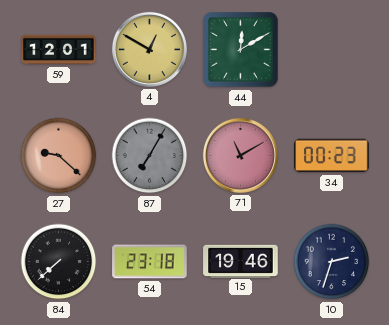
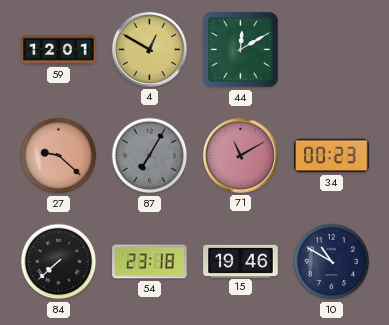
10: 2:33 -> 10:50 (332, 262)
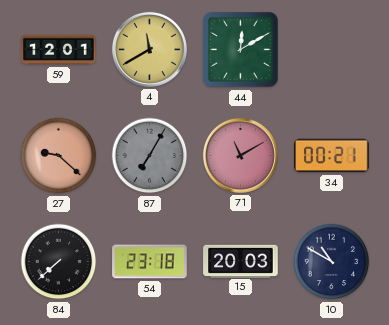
4: 12:50 -> 11:40 (149, 49)
34: 00:23 -> 00:21 (332, 156)
15: 19:46 -> 20:03 (241, 261)
